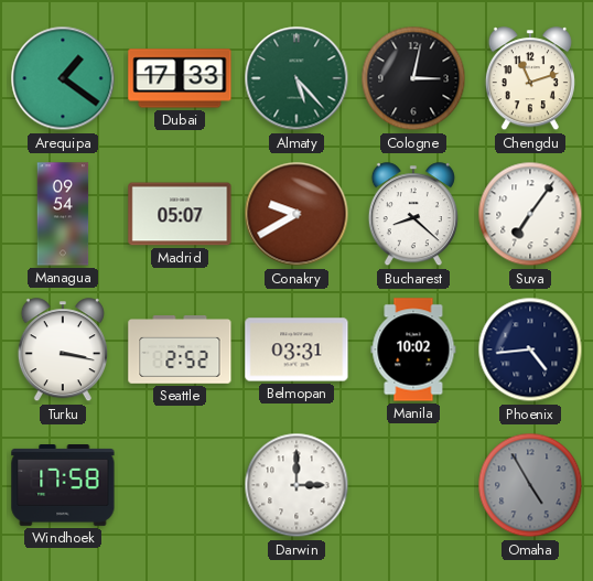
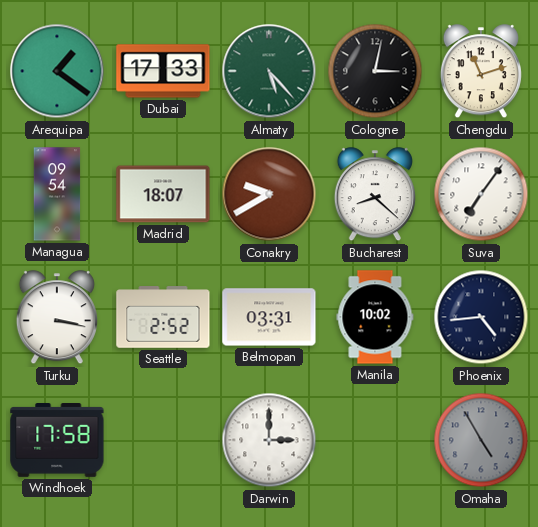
Madrid: 05:07 -> 18:07 (163, 194)
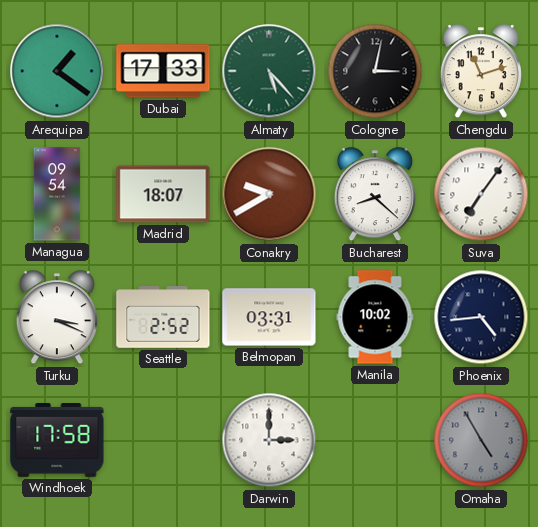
Turku: 3:17 -> 3:19 (57, 318)
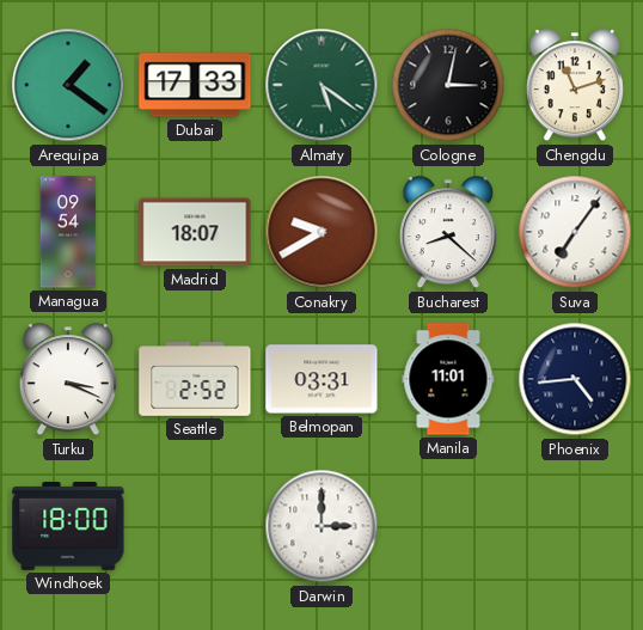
Almaty: 5:23 -> 5:21 (321, 85)
Manila: 10:02 -> 11:01 (448, 379)
Windhoek: 17:58 -> 18:00 (68, 527)
Omaha: 4:55 -> none (481, 440)
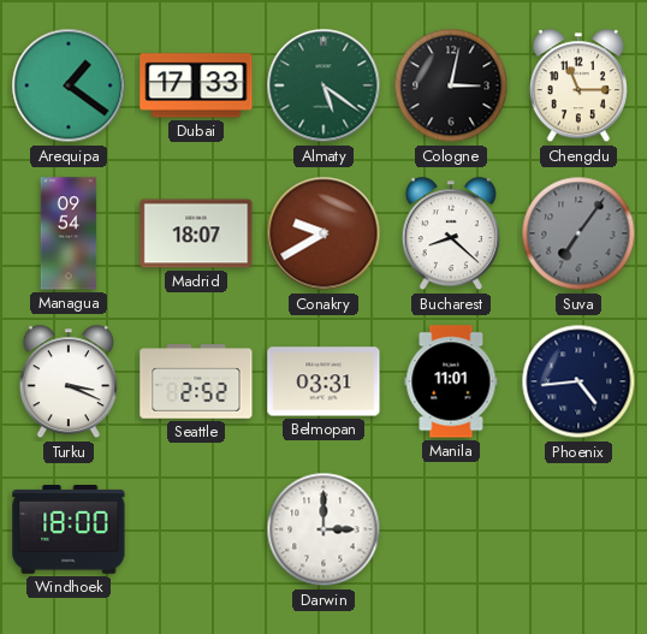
Chengdu: 11:12 -> 11:15 (578, 87)
Suva dial: white -> grey (578, 233)
